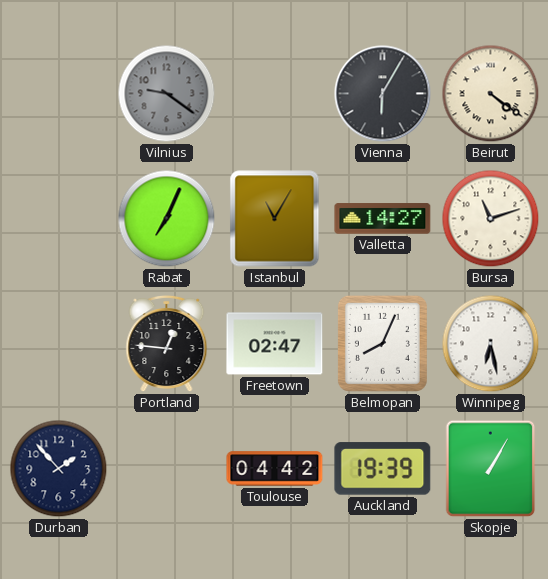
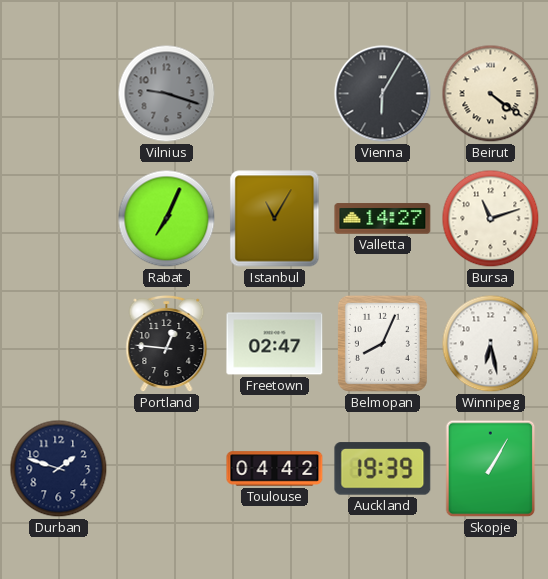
Vilnius: 9:21 -> 9:18 (167, 94)
Durban: 1:53 -> 1:48 (59, 469)
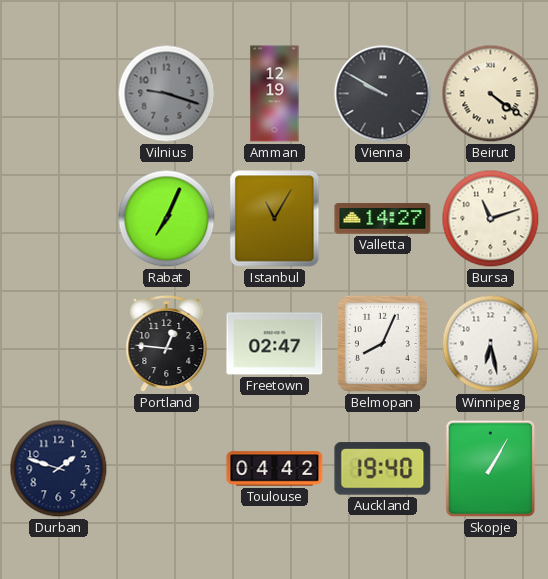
Amman: none -> 12:19 (275, 94)
Vienna: 6:05 -> 9:50 (383, 94)
Auckland: 19:39 -> 19:40 (383, 469)
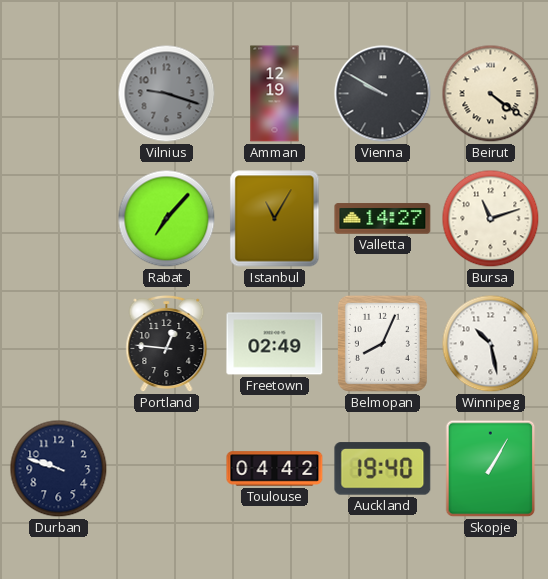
Rabat: 7:04 -> 7:07 (167, 219)
Freetown: 02:47 -> 02:49 (275, 344)
Winnipeg: 6:28 -> 10:28 (491, 344)
Durban: 1:48 -> 9:48 (59, 469)
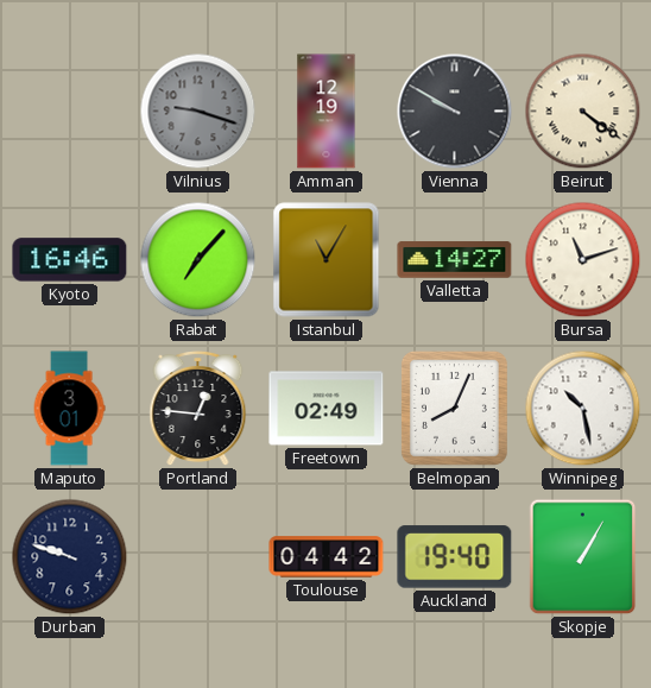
Kyoto: none -> 16:46 (70, 260)
Maputo: none -> 3:01 (69, 409)
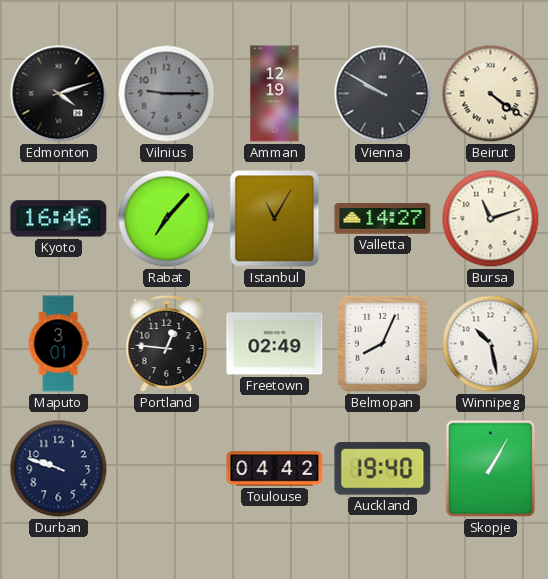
Edmonton: none -> 4:12 (59, 94)
Vilnius: 9:18 -> 9:15 (167, 94)
